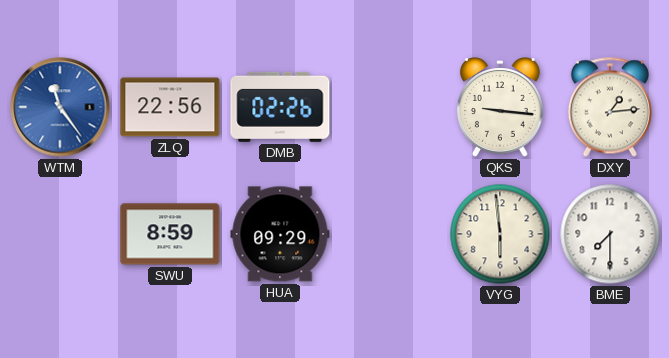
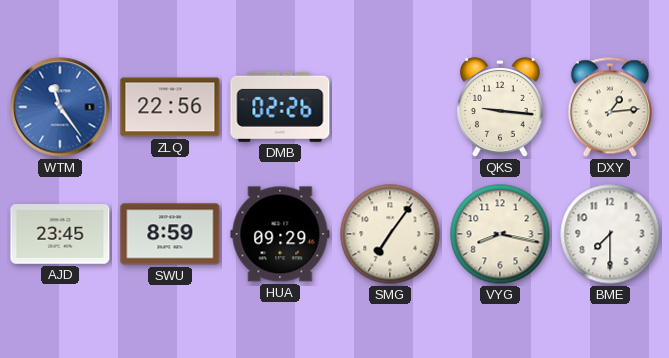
AJD: none -> 23:45 (60, 235)
SMG: none -> 7:06 (390, 234)
VYG: 5:59 -> 8:17 (500, 234)
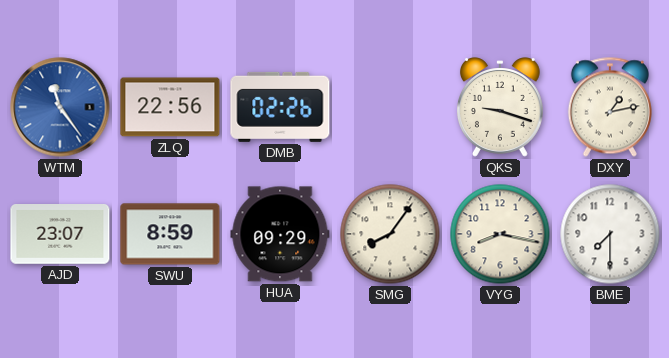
QKS: 9:16 -> 9:18 (500, 107)
DXY: 1:14 -> 1:13 (610, 107)
AJD: 23:45 -> 23:07 (60, 235)
SMG: 7:06 -> 8:06 (390, 234)
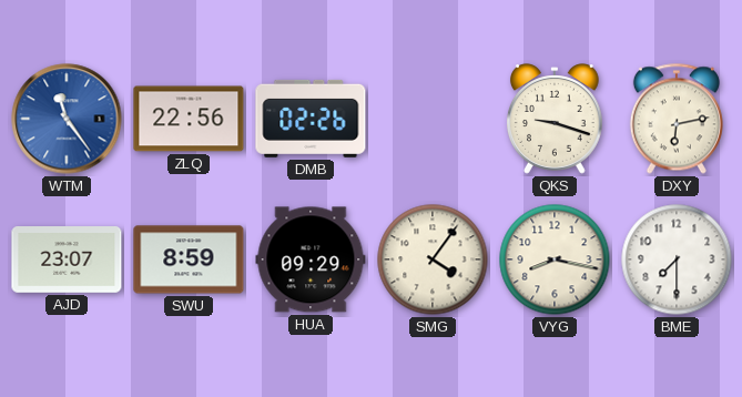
DXY: 1:13 -> 6:13 (677, 119)
SMG: 8:06 -> 4:06 (433, 259)
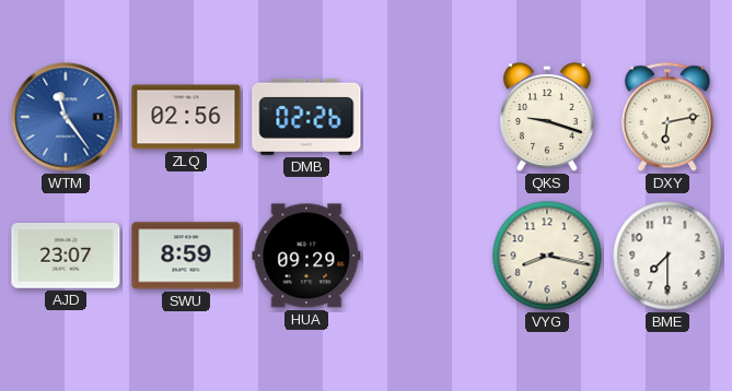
ZLQ: 22:56 -> 02:56 (186, 117)
SMG: 4:06 -> none (433, 259)
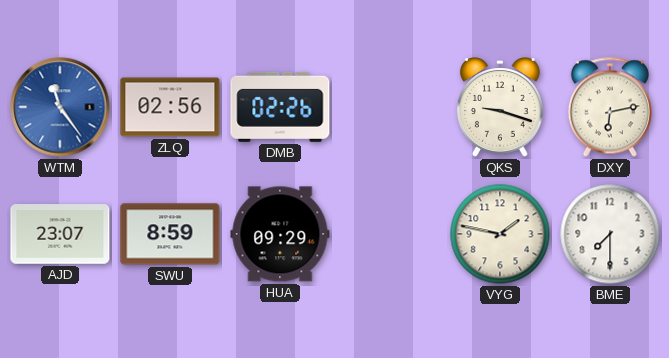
VYG: 8:17 -> 1:47 (500, 234)
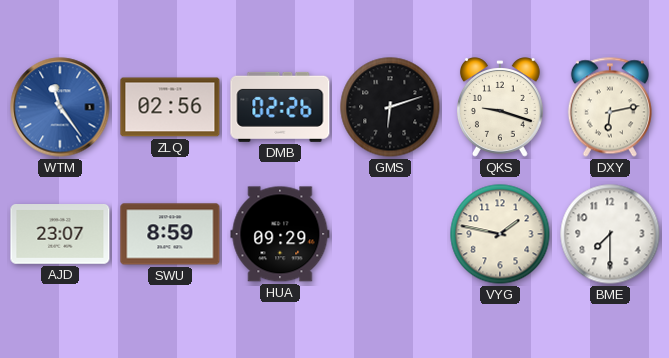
GMS: none -> 6:12 (390, 107)
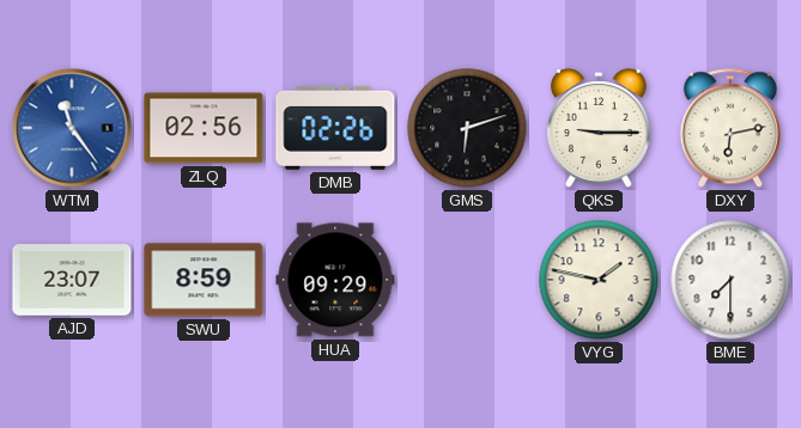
QKS: 9:18 -> 9:15 (599, 128)
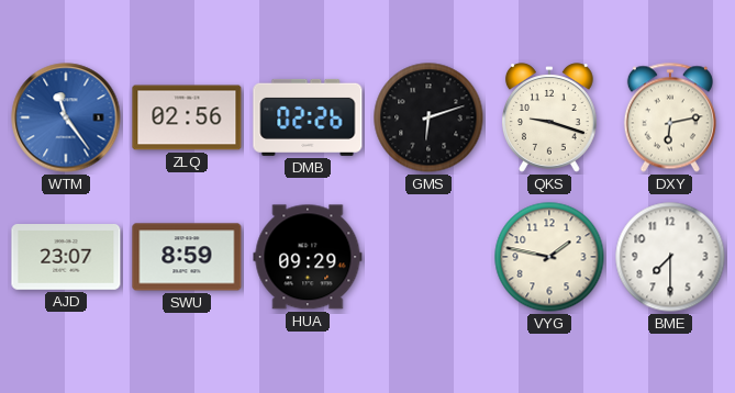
QKS: 9:15 -> 9:18 (549, 117)
